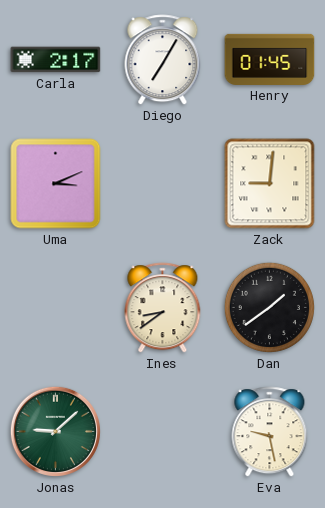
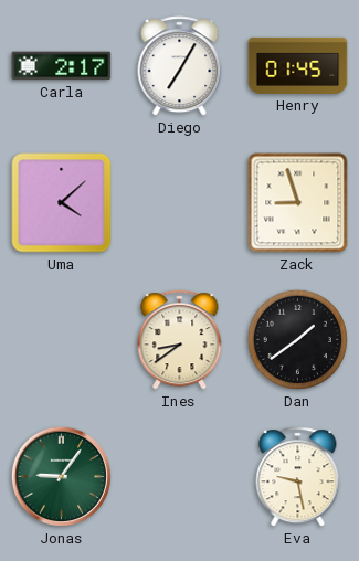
Uma: 3:11 -> 4:08 (62, 203)
Zack: 9:01 -> 8:57 (298, 203)
Jonas: 9:08 -> 9:06 (61, 476)
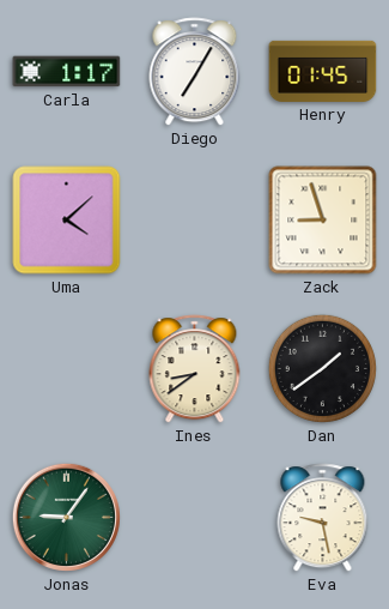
Carla: 2:17 -> 1:17 (67, 72)
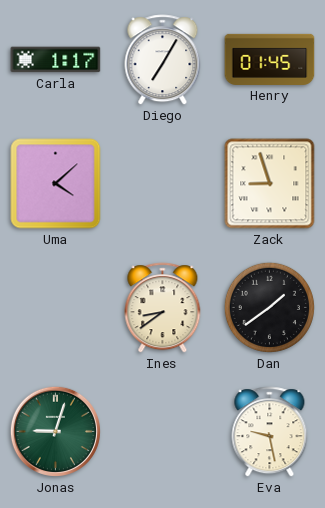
Jonas: 9:06 -> 9:03 (55, 431)
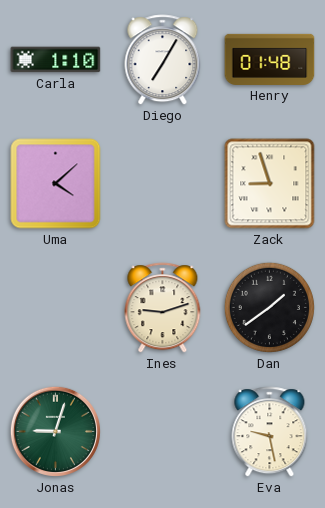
Carla: 1:17 -> 1:10 (56, 60)
Henry: 01:45 -> 01:48 (270, 59)
Ines: 8:39 -> 9:12 (163, 308)
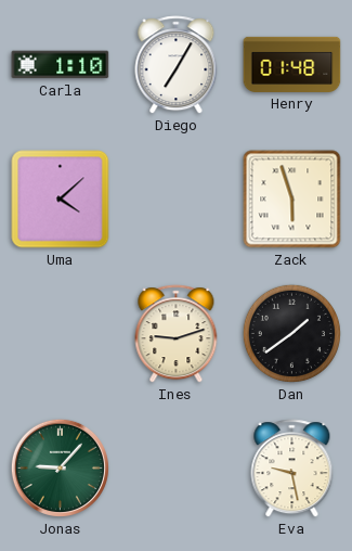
Zack: 8:57 -> 5:57 (292, 200)
Jonas: 9:03 -> 9:07 (60, 467)
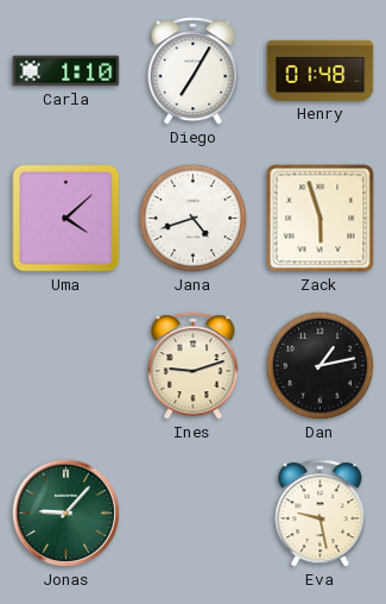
Jana: none -> 4:42 (192, 218)
Dan: 1:39 -> 1:13 (319, 365)
